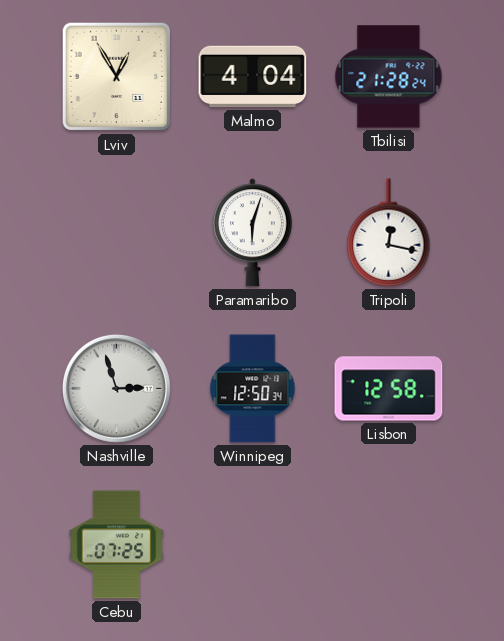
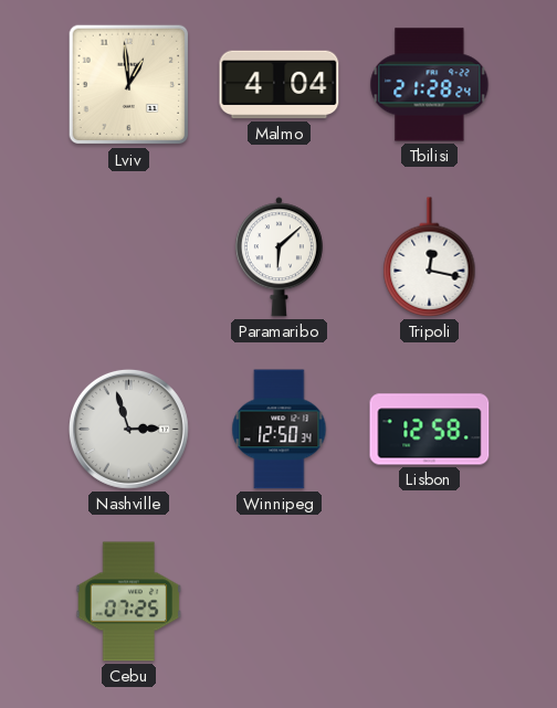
Lviv: 12:55 -> 12:59 (129, 85)
Paramaribo: 6:03 -> 6:08 (278, 257)
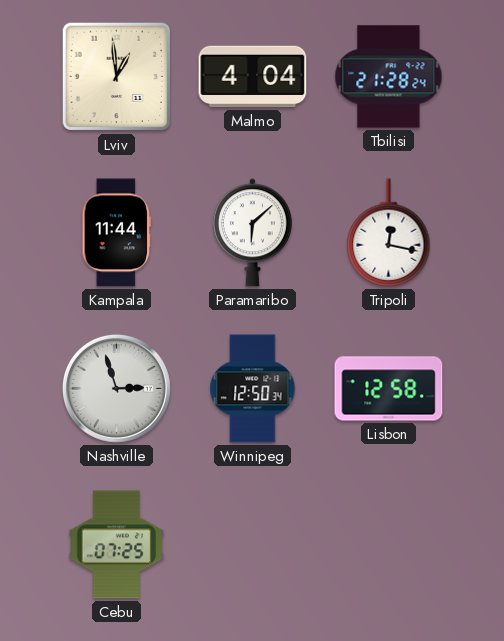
Kampala: none -> 11:44 (116, 233)
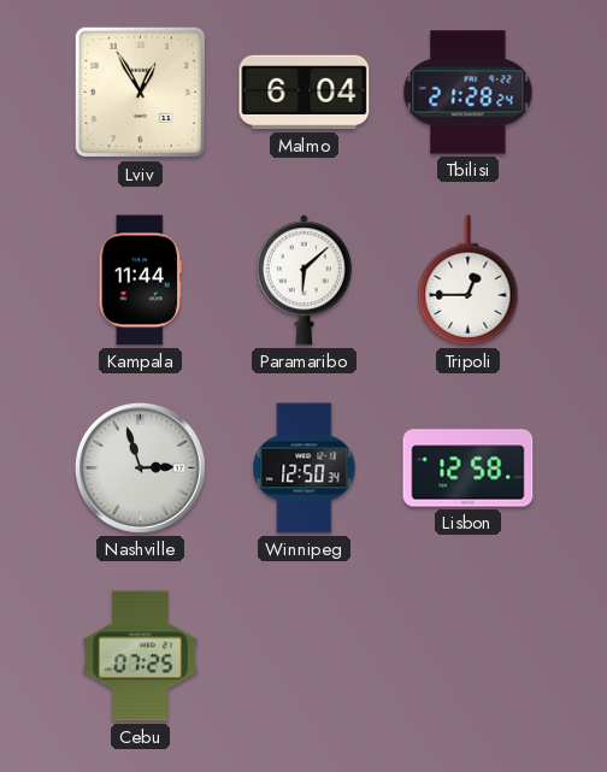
Lviv: 12:59 -> 12:55 (141, 93)
Malmo: 4:04 -> 6:04 (305, 93)
Tripoli: 12:17 -> 12:45 (468, 281)
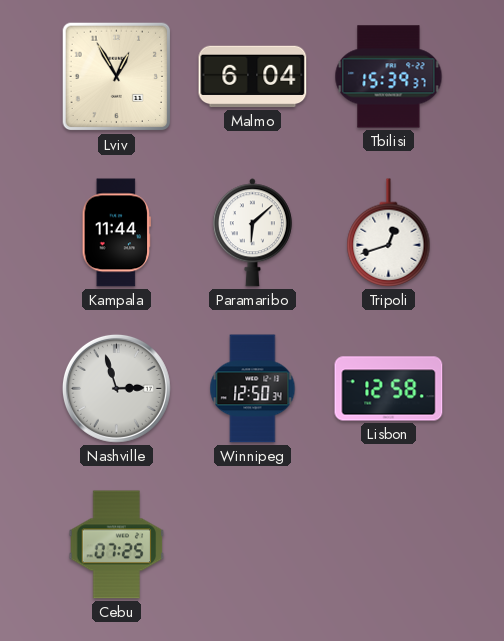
Tbilisi: 21:28 -> 15:39 (389, 77)
Tripoli: 12:45 -> 12:42 (389, 233)
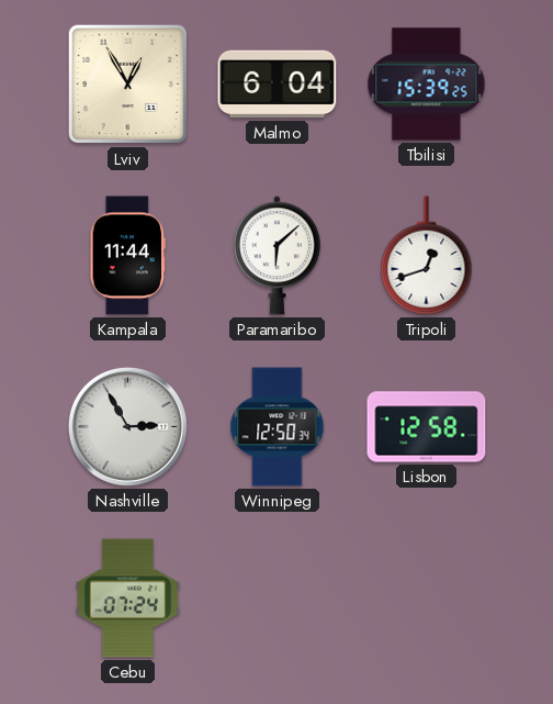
Tbilisi: 15:39:37 -> 15:39:25 (427, 85)
Nashville: 2:57 -> 2:55 (127, 426)
Cebu: 07:25 -> 07:24 (128, 599)
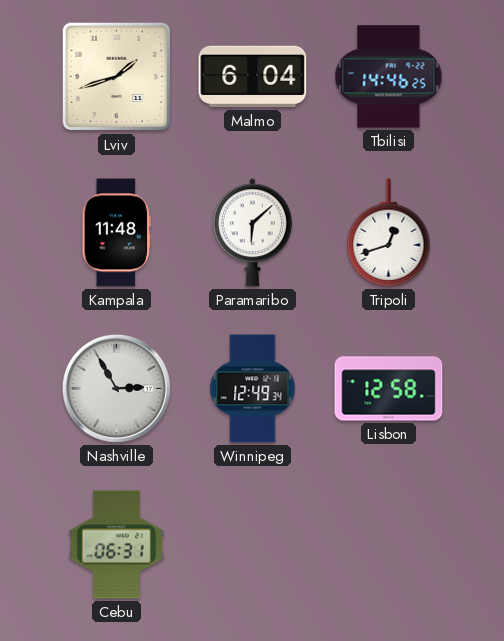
Lviv: 12:55 -> 1:42 (117, 77)
Tbilisi: 15:39 -> 14:46 (389, 77)
Kampala: 11:44 -> 11:48 (116, 233)
Winnipeg: 12:50 -> 12:49 (253, 389)
Cebu: 07:24 -> 06:31 (117, 545)
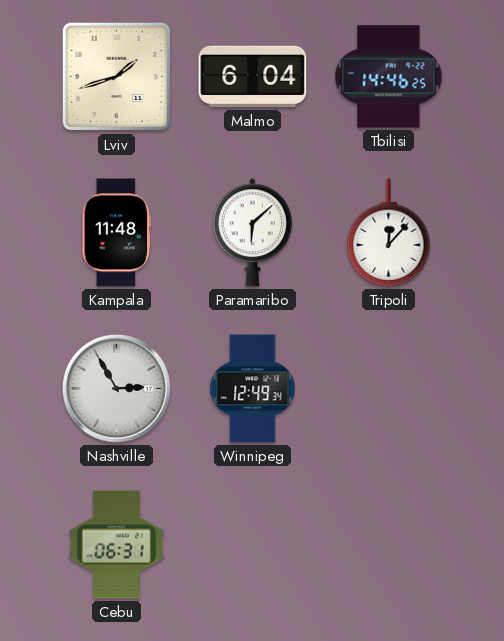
Tripoli: 12:42 -> 12:07 (389, 233)
Lisbon: 12:58 -> none (389, 389)
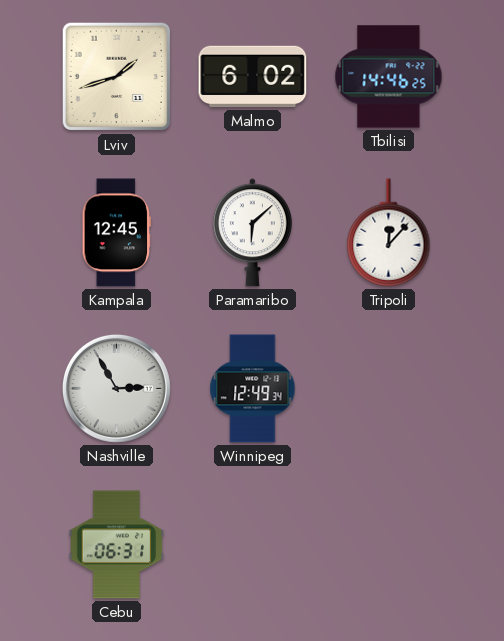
Malmo: 6:04 -> 6:02 (253, 77)
Kampala: 11:48 -> 12:45 (116, 233)
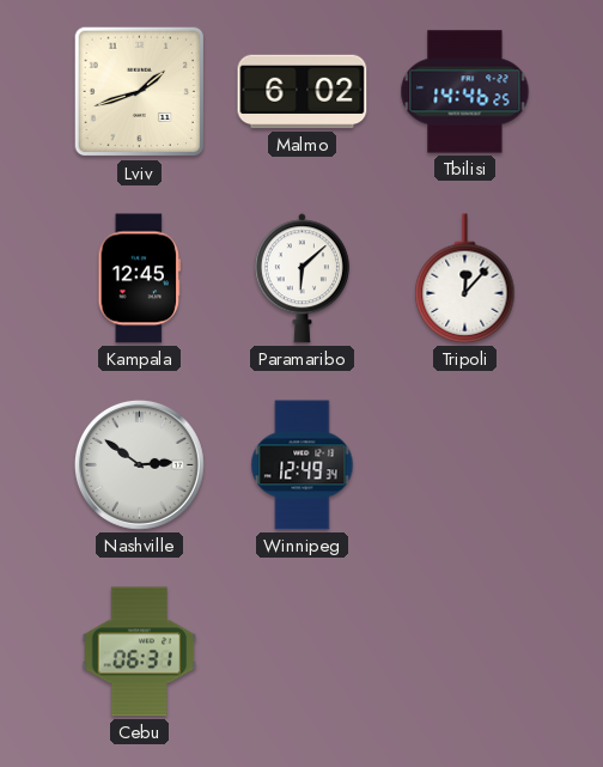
Nashville: 2:55 -> 2:51 (139, 464)
